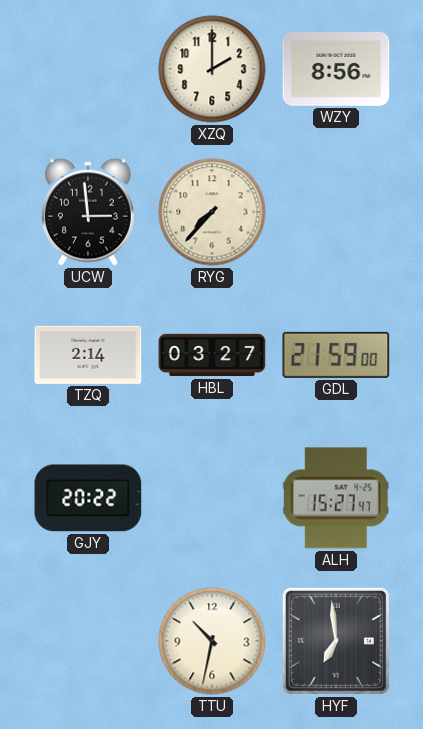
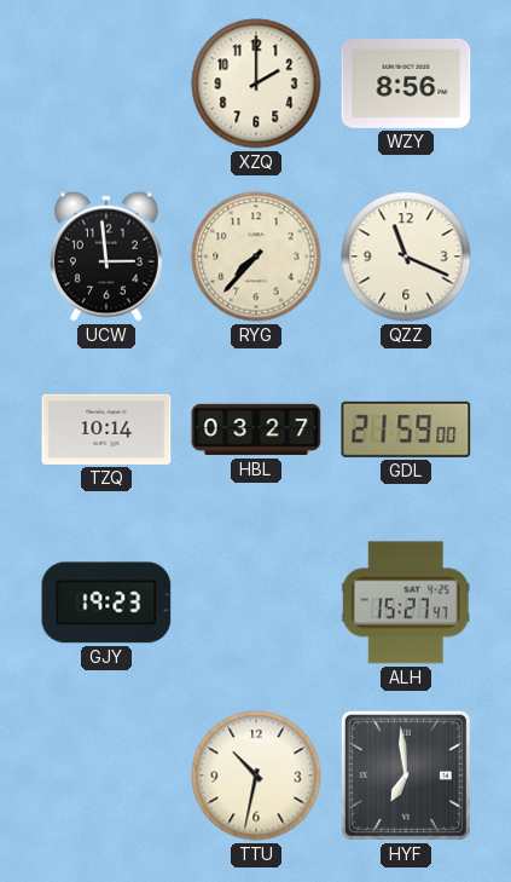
QZZ: none -> 11:19 (406, 256)
TZQ: 2:14 -> 10:14 (106, 430)
GJY: 20:22 -> 19:23 (106, 603)
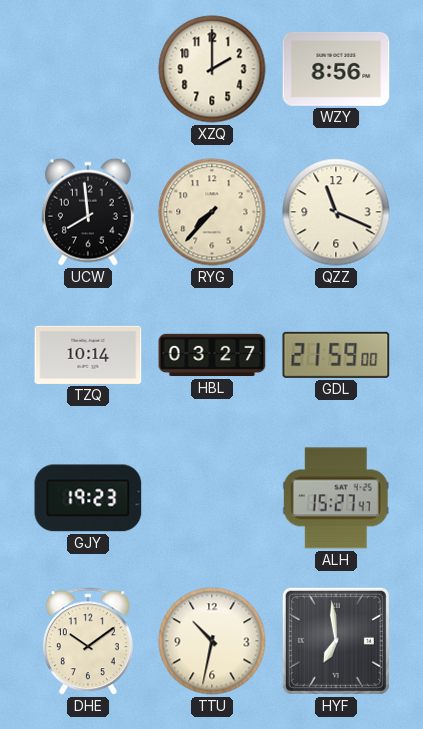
UCW: 2:59 -> 7:59 (88, 212)
DHE: none -> 10:09 (88, 642)
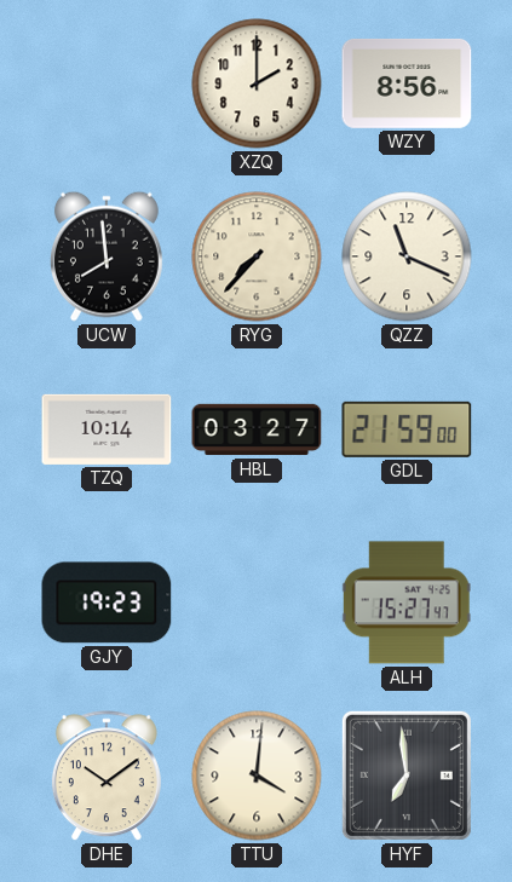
TTU: 10:32 -> 4:01 (257, 776)
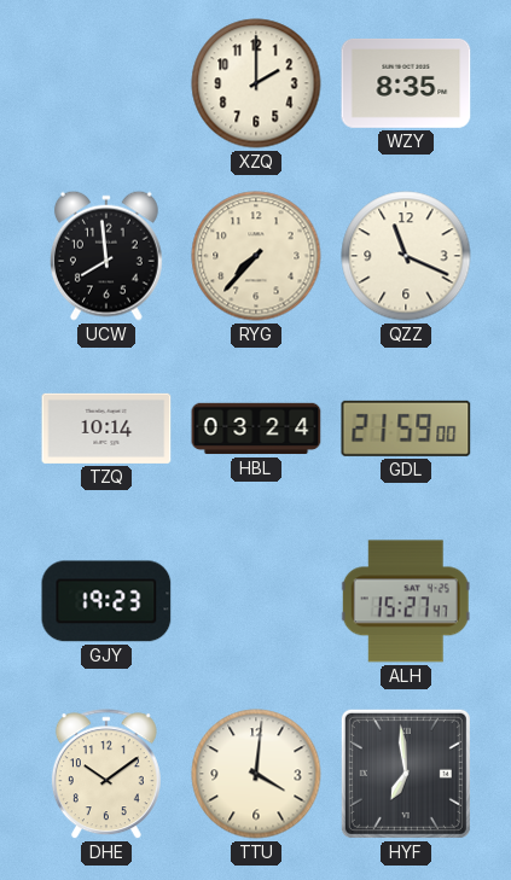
WZY: 8:56 -> 8:35 (406, 83)
HBL: 03:27 -> 03:24 (256, 429)
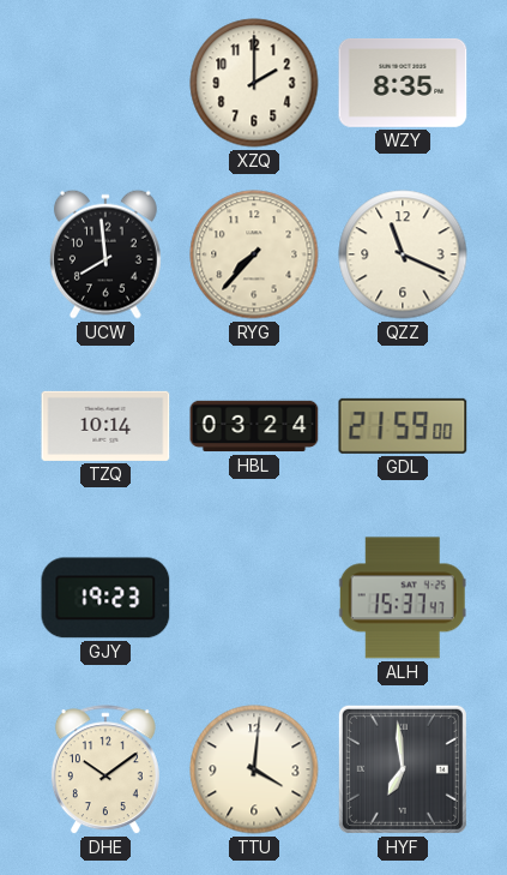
ALH: 15:27 -> 15:37 (403, 598)
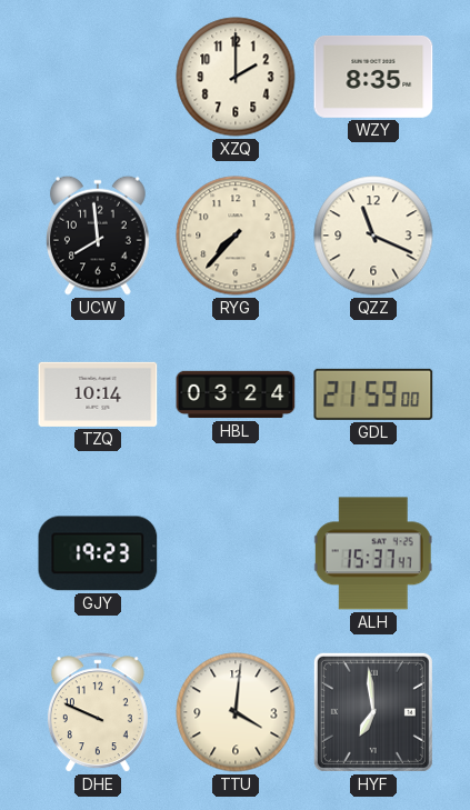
DHE: 10:09 -> 9:49 (98, 713)
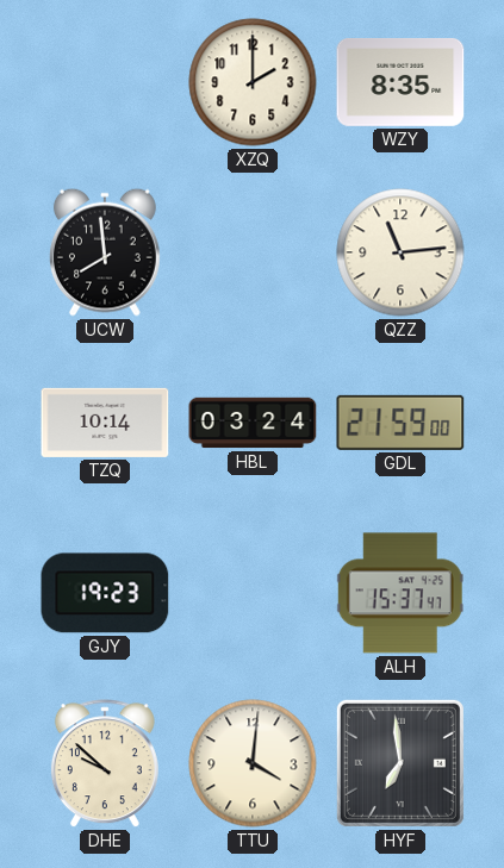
RYG: 7:37 -> none (236, 236)
QZZ: 11:19 -> 11:14 (400, 252)
DHE: 9:49 -> 9:52 (105, 764)
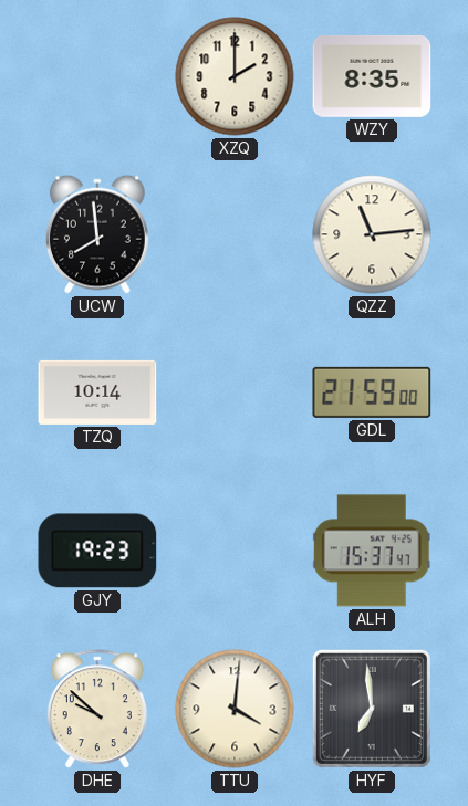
HBL: 03:24 -> none (253, 423)
